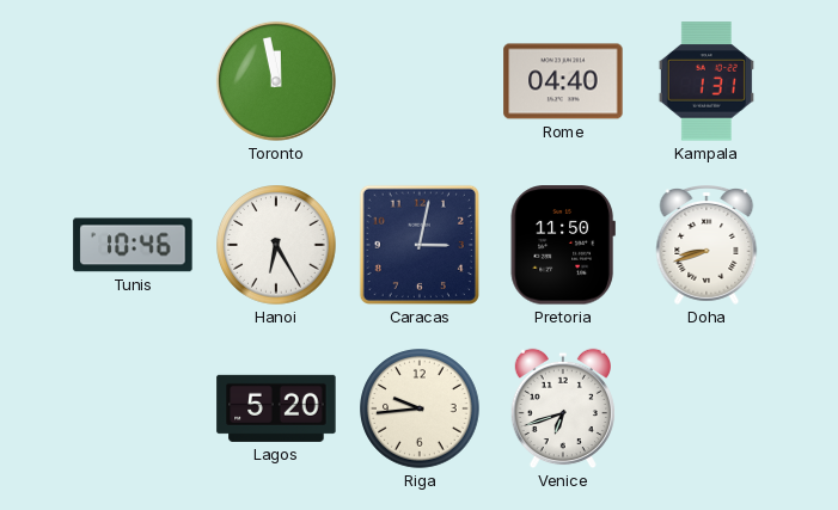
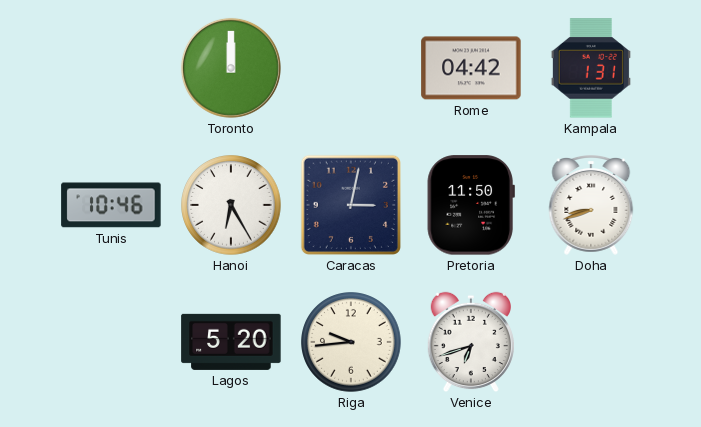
Toronto: 11:58 -> 12:00 (231, 68)
Rome: 04:40 -> 04:42 (471, 68)
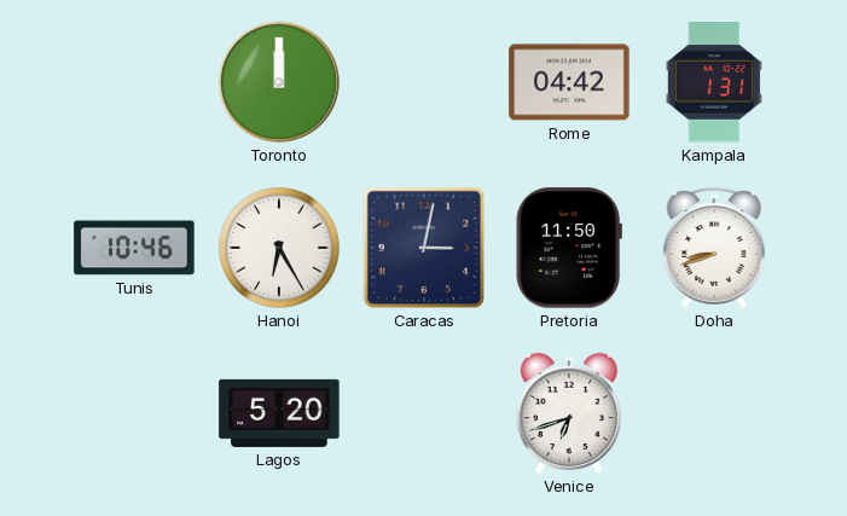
Riga: 9:44 -> none (351, 342)
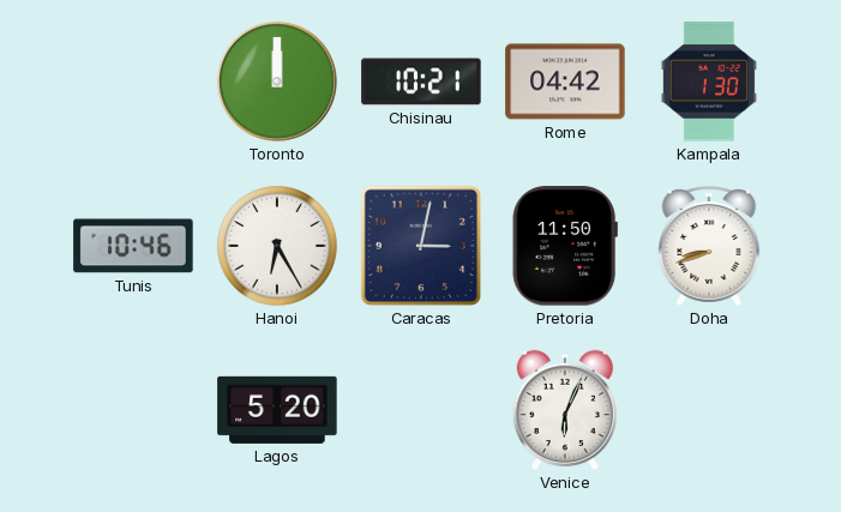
Chisinau: none -> 10:21 (421, 82)
Kampala: 1:31 -> 1:30 (709, 82)
Venice: 6:42 -> 6:04 (565, 410)
